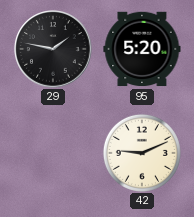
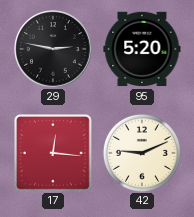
29: 1:47 -> 2:47 (53, 49)
17: none -> 12:16 (54, 154)
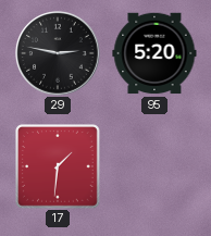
17: 12:16 -> 1:31 (59, 167)
42: 9:11 -> none (142, 153)
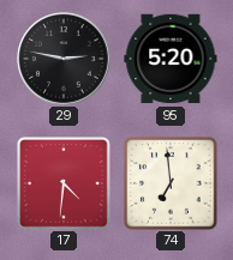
17: 1:31 -> 4:31 (65, 185)
74: none -> 6:59 (171, 183)
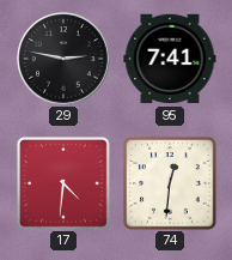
95: 5:20 -> 7:41 (170, 59)
74: 6:59 -> 12:31 (170, 183)
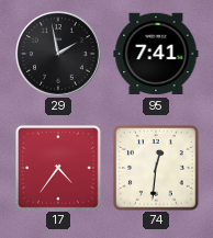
29: 2:47 -> 1:58 (58, 54)
17: 4:31 -> 4:36 (59, 169)
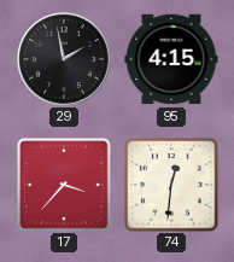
95: 7:41 -> 4:15 (171, 59)
17: 4:36 -> 3:37 (65, 186)
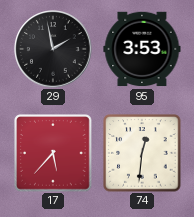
95: 4:15 -> 3:53 (142, 49)
17: 3:37 -> 5:37 (54, 154)
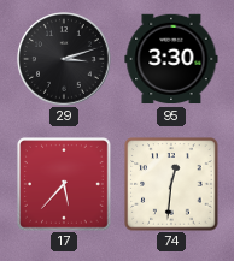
29: 1:58 -> 3:12 (64, 59)
95: 3:53 -> 3:30 (171, 59)
